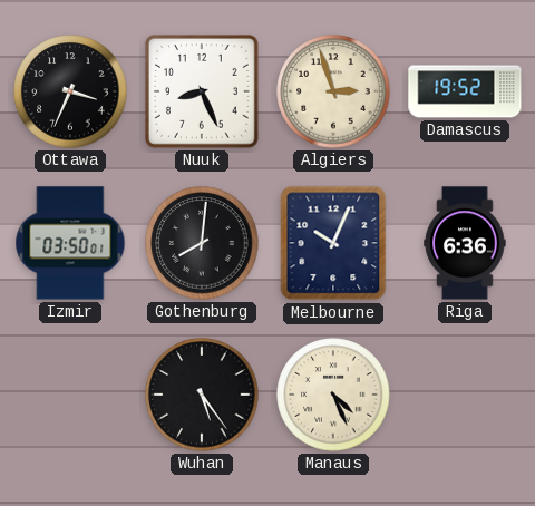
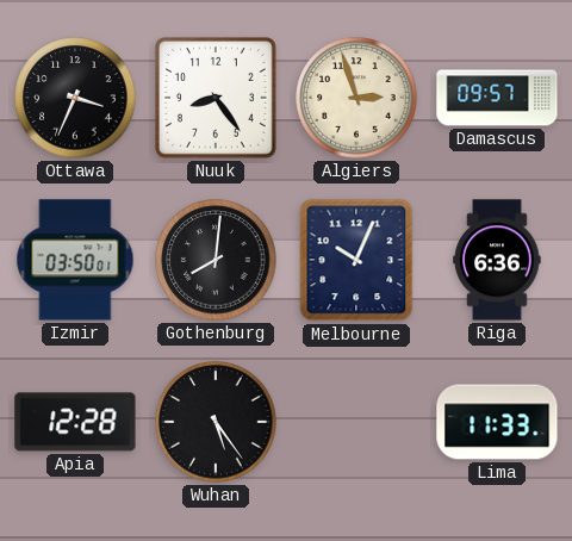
Nuuk: 8:26 -> 8:24 (217, 99)
Damascus: 19:52 -> 09:57 (497, 98)
Apia: none -> 12:28 (75, 422)
Manaus: 4:26 -> none (333, 395)
Lima: none -> 11:33 (497, 422)
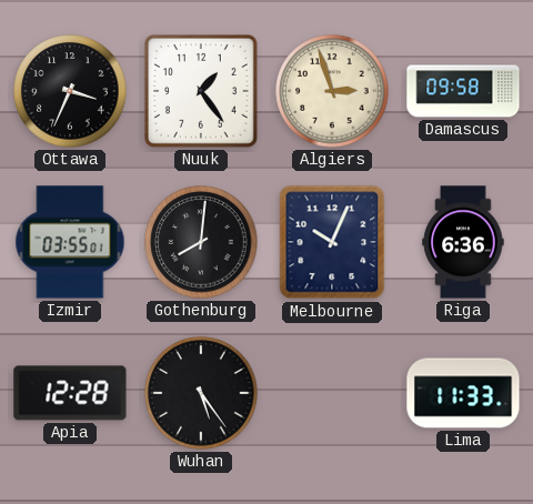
Nuuk: 8:24 -> 1:24 (202, 92)
Damascus: 09:57 -> 09:58 (463, 91)
Izmir: 03:50 -> 03:55 (70, 242)
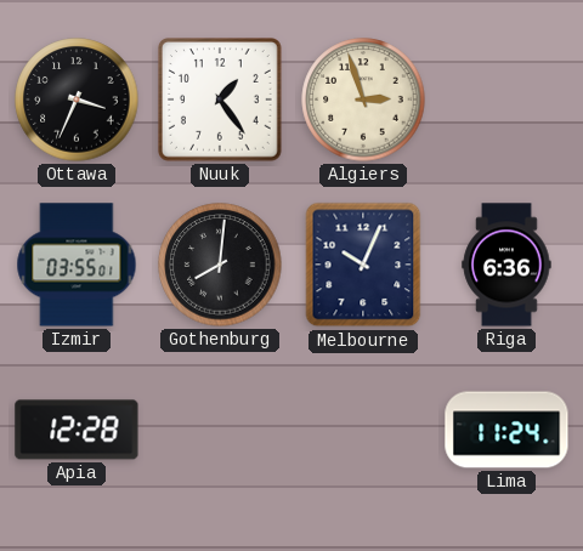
Damascus: 09:58 -> none (463, 91)
Wuhan: 5:24 -> none (201, 393)
Lima: 11:33 -> 11:24 (506, 430)
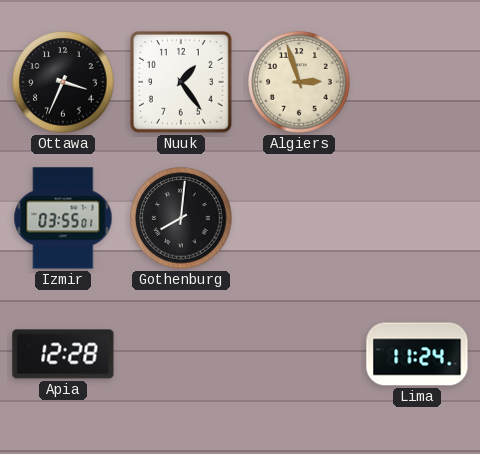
Melbourne: 10:04 -> none (363, 265)
Riga: 6:36 -> none (506, 265)
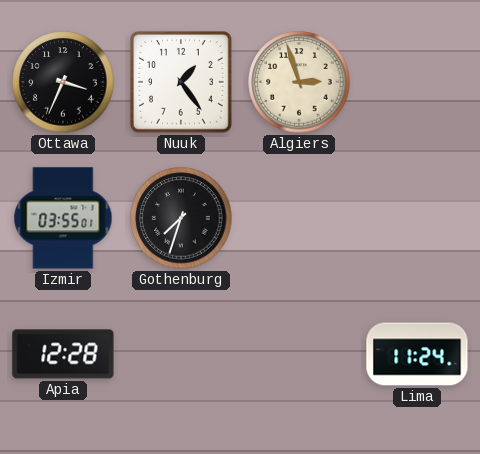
Gothenburg: 8:01 -> 7:33 (181, 218)
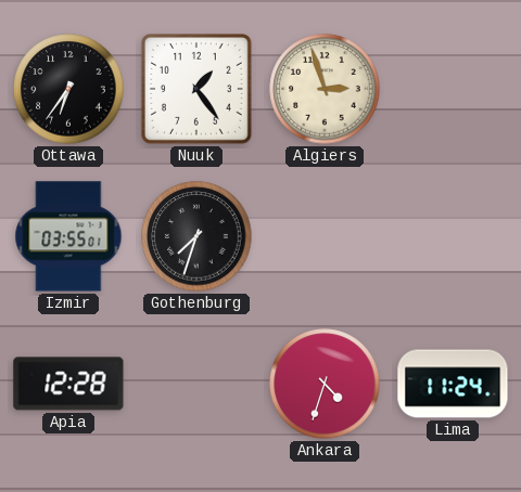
Ottawa: 3:34 -> 6:36 (68, 89)
Ankara: none -> 4:33 (325, 384)
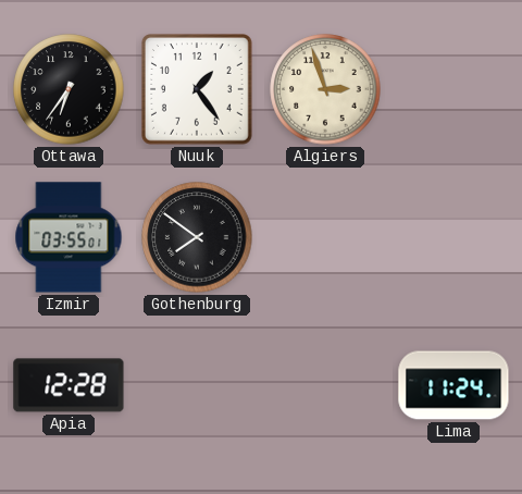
Gothenburg: 7:33 -> 7:51 (197, 237)
Ankara: 4:33 -> none (325, 384)
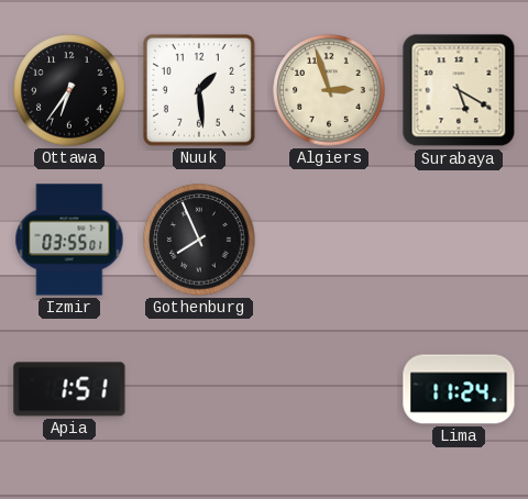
Nuuk: 1:24 -> 1:29 (200, 91)
Surabaya: none -> 5:20 (459, 90)
Gothenburg: 7:51 -> 7:56 (199, 240)
Apia: 12:28 -> 1:51 (69, 389)
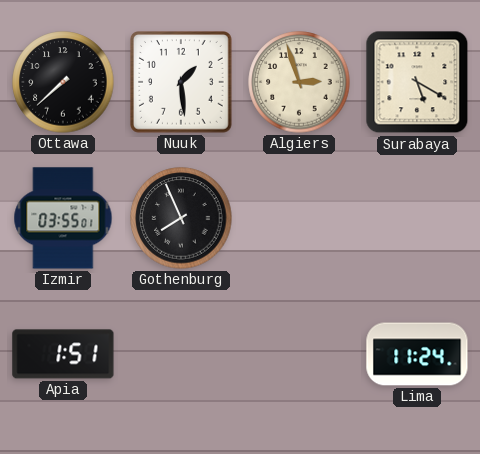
Ottawa: 6:36 -> 7:38 (63, 82)
